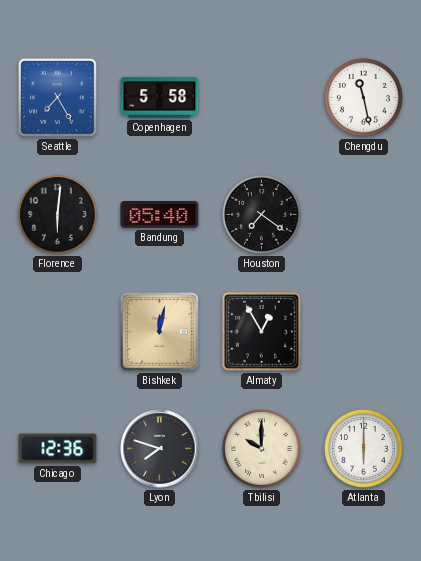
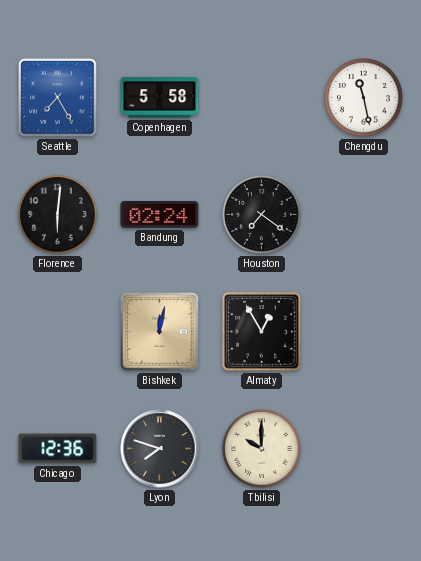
Bandung: 05:40 -> 02:24 (160, 215)
Atlanta: 6:00 -> none (364, 449)
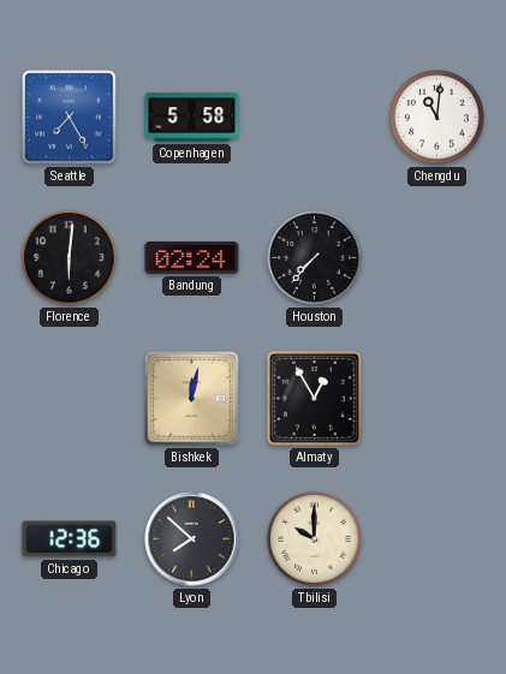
Chengdu: 11:28 -> 11:01 (437, 118)
Houston: 7:21 -> 7:37 (315, 258)
Lyon: 7:48 -> 7:52 (192, 539)
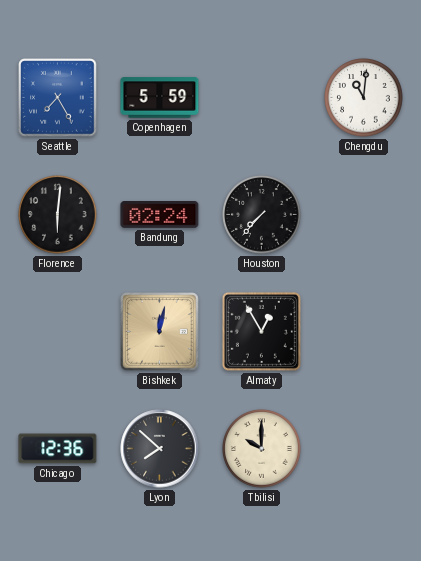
Copenhagen: 5:58 -> 5:59 (160, 98)
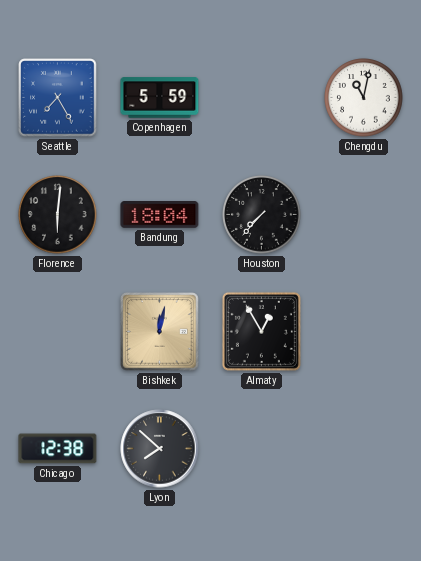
Chengdu: 11:01 -> 11:02 (364, 98)
Bandung: 02:24 -> 18:04 (160, 215)
Chicago: 12:36 -> 12:38 (58, 449)
Tbilisi: 10:00 -> none (262, 449)
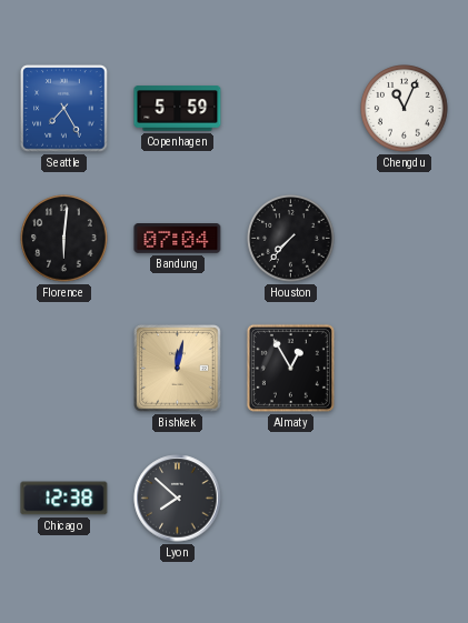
Chengdu: 11:02 -> 11:04 (405, 109)
Bandung: 18:04 -> 07:04 (178, 239)
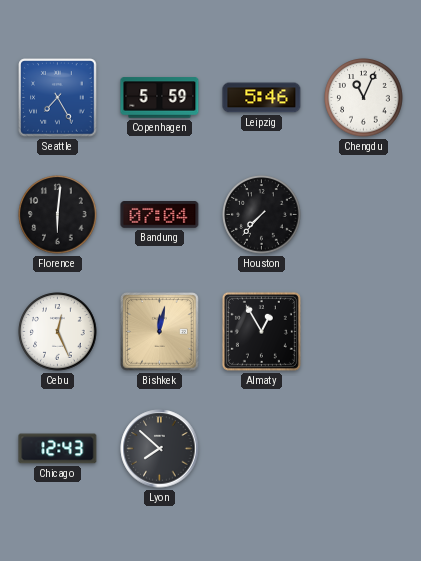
Leipzig: none -> 5:46 (262, 98)
Cebu: none -> 12:26 (58, 332)
Chicago: 12:38 -> 12:43 (58, 449)
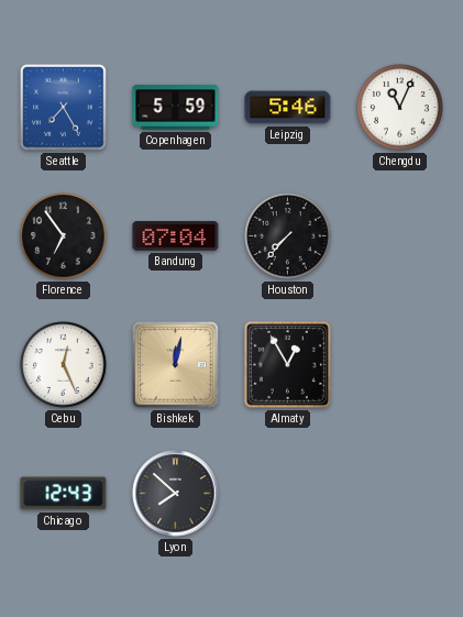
Florence: 6:01 -> 6:54 (64, 236)
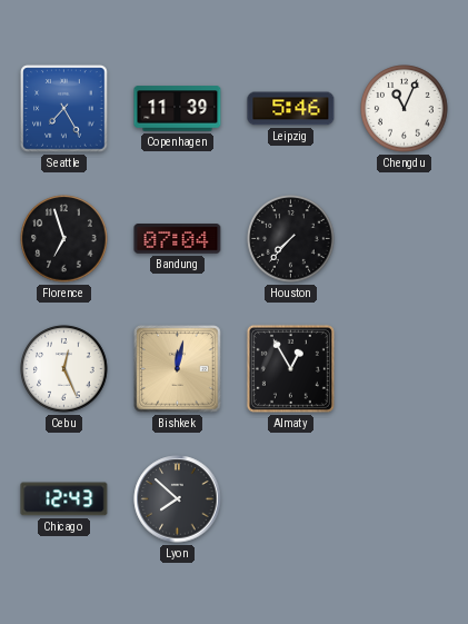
Copenhagen: 5:59 -> 11:39 (178, 109)
Florence: 6:54 -> 6:57 (64, 239)
